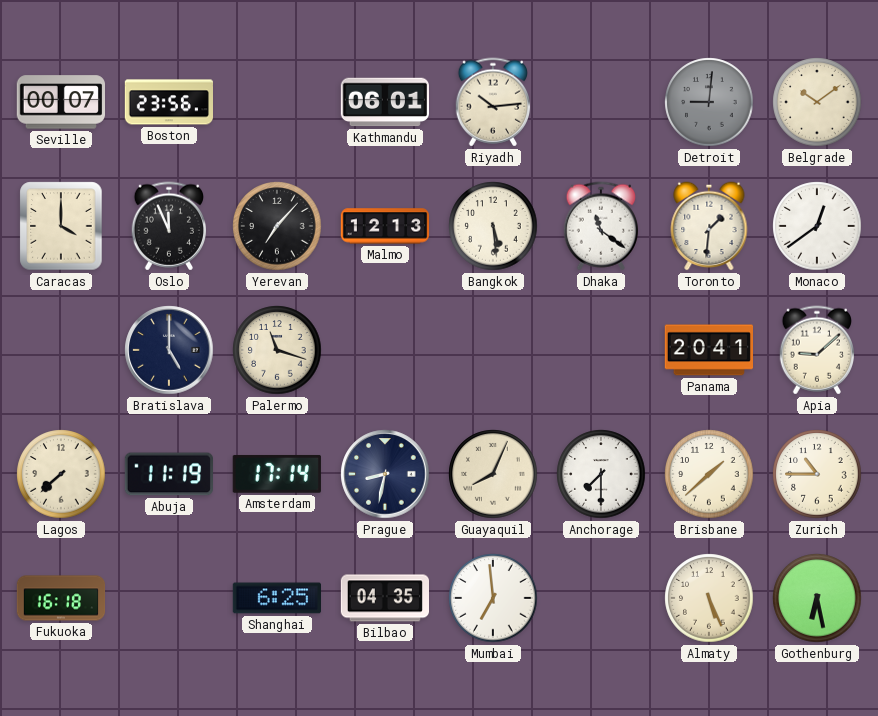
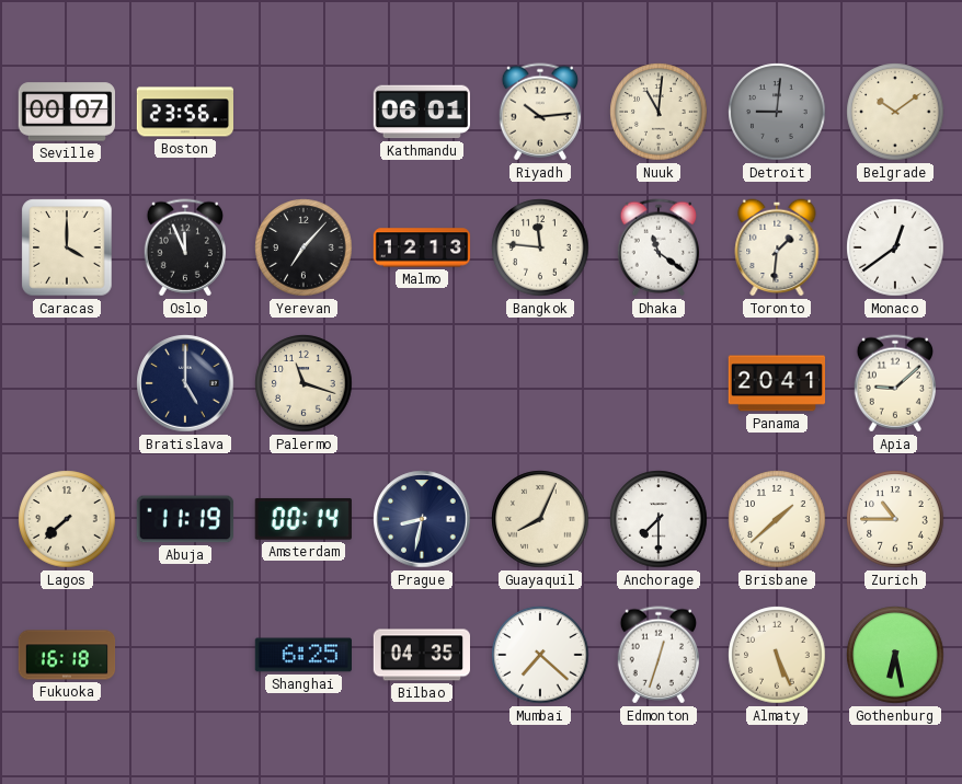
Nuuk: none -> 11:01 (658, 112)
Bangkok: 5:29 -> 11:46 (540, 247)
Amsterdam: 17:14 -> 00:14 (304, 519)
Mumbai: 6:59 -> 7:22 (540, 655)
Edmonton: none -> 12:33 (657, 655)
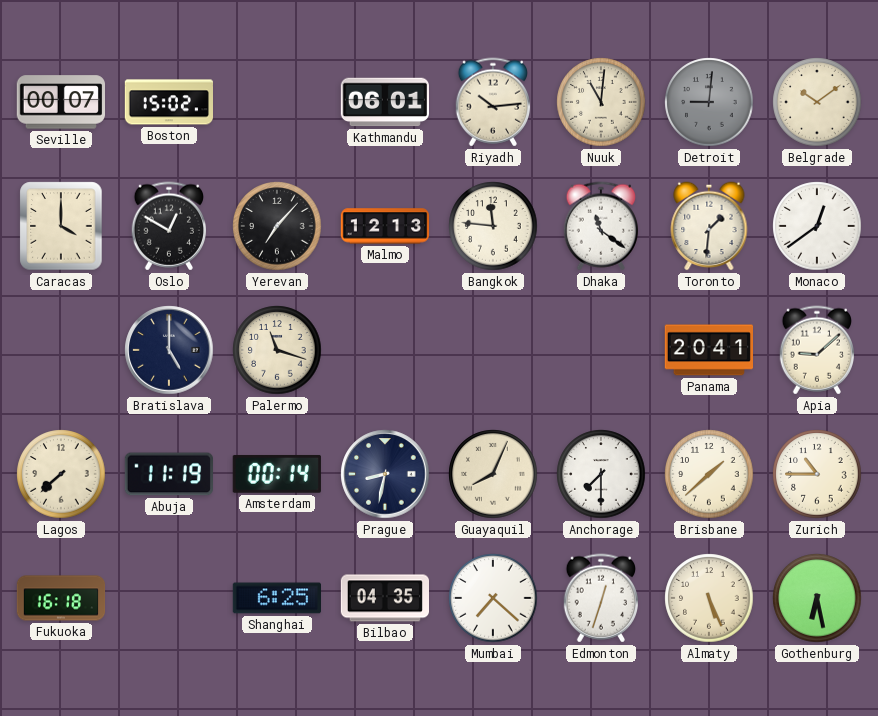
Boston: 23:56 -> 15:02 (168, 102)
Oslo: 11:56 -> 12:50 (168, 226)
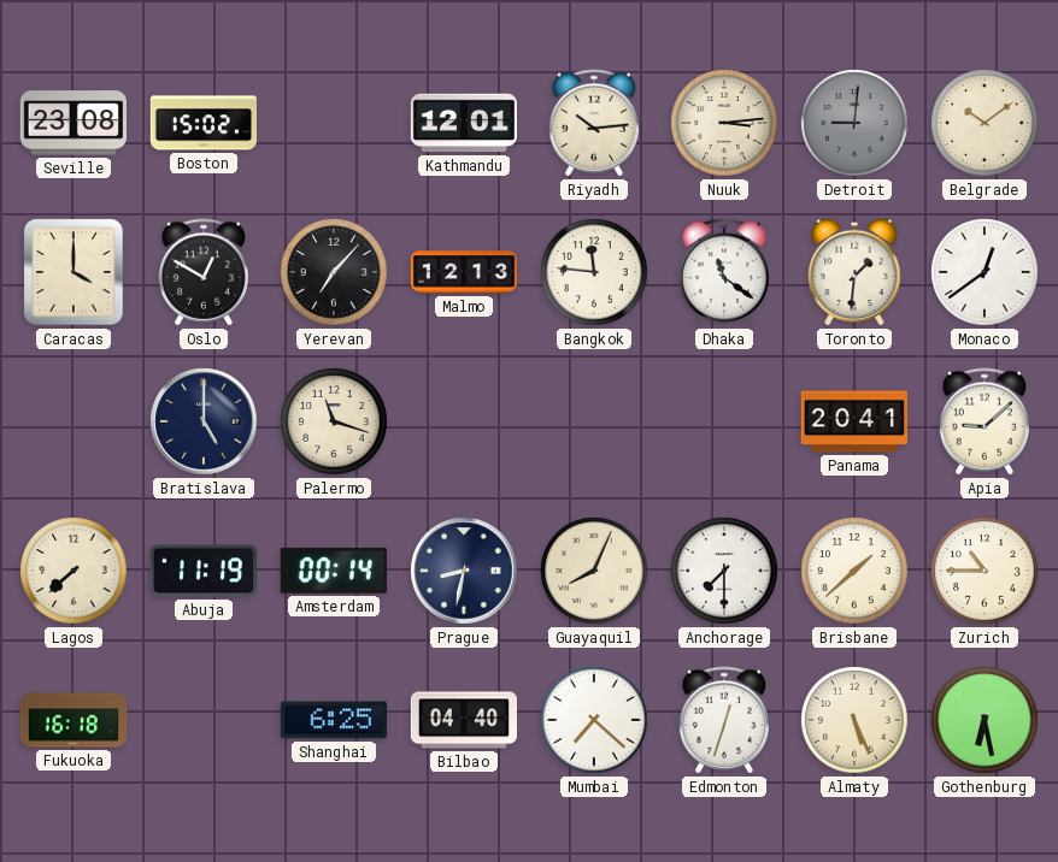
Seville: 00:07 -> 23:08 (72, 123)
Kathmandu: 06:01 -> 12:01 (463, 123)
Nuuk: 11:01 -> 3:14 (724, 123)
Bilbao: 04:35 -> 04:40 (463, 720)
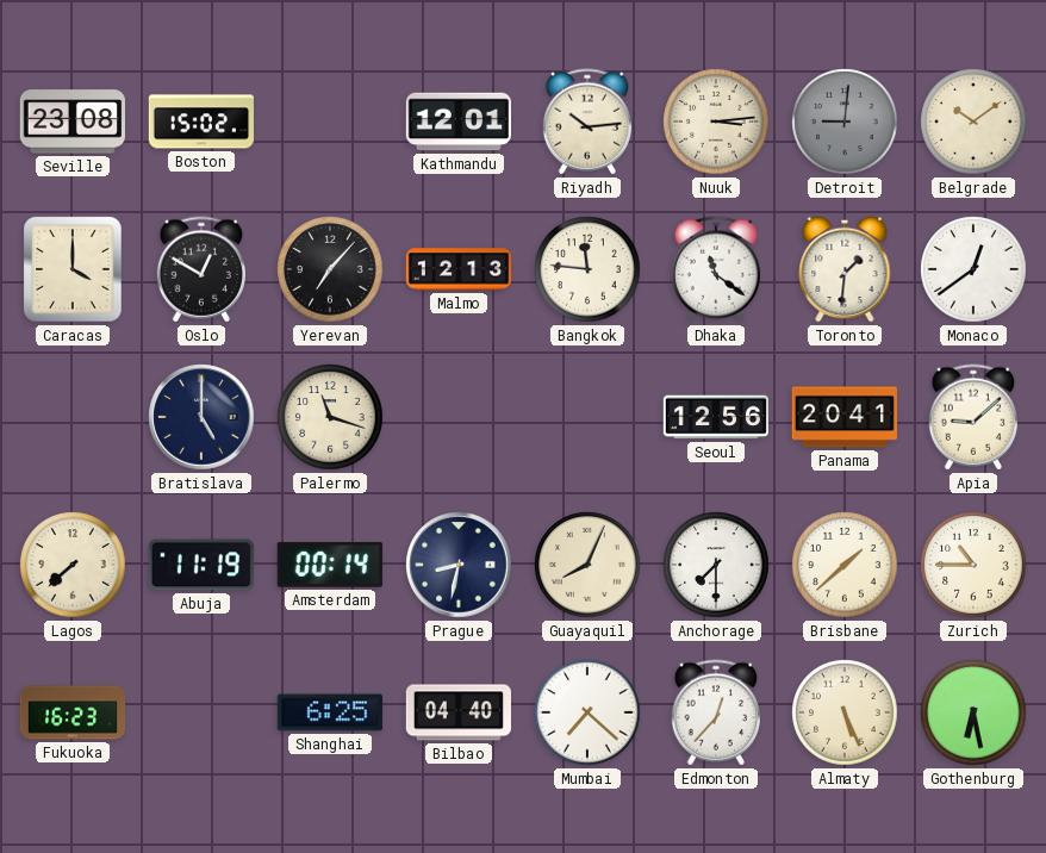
Seoul: none -> 12:56 (716, 417)
Fukuoka: 16:18 -> 16:23 (73, 712)
Edmonton: 12:33 -> 12:37 (715, 712)
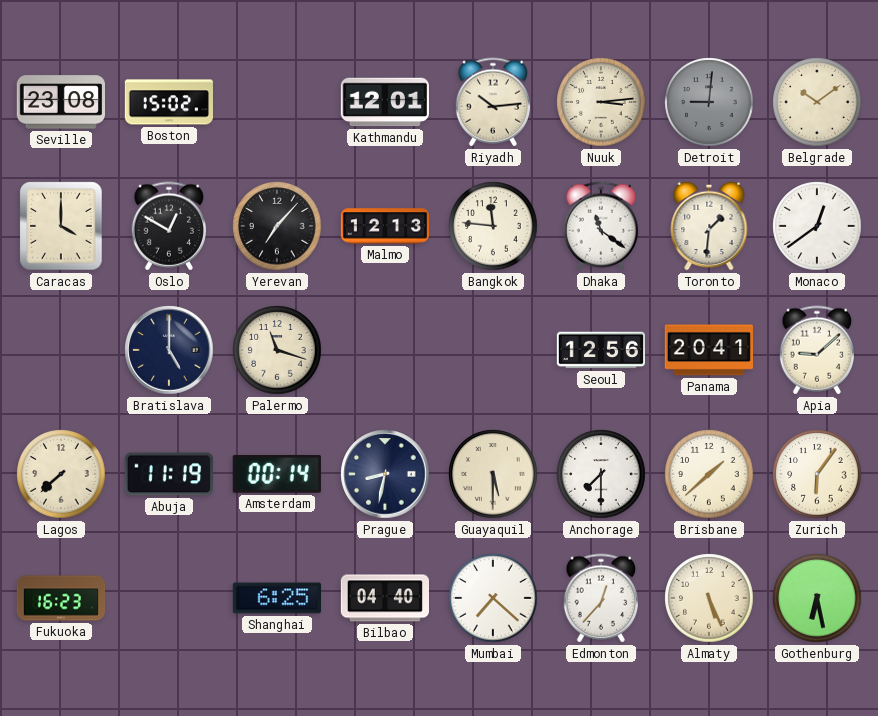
Guayaquil: 8:04 -> 5:30 (493, 474)
Zurich: 10:45 -> 6:06 (817, 474)
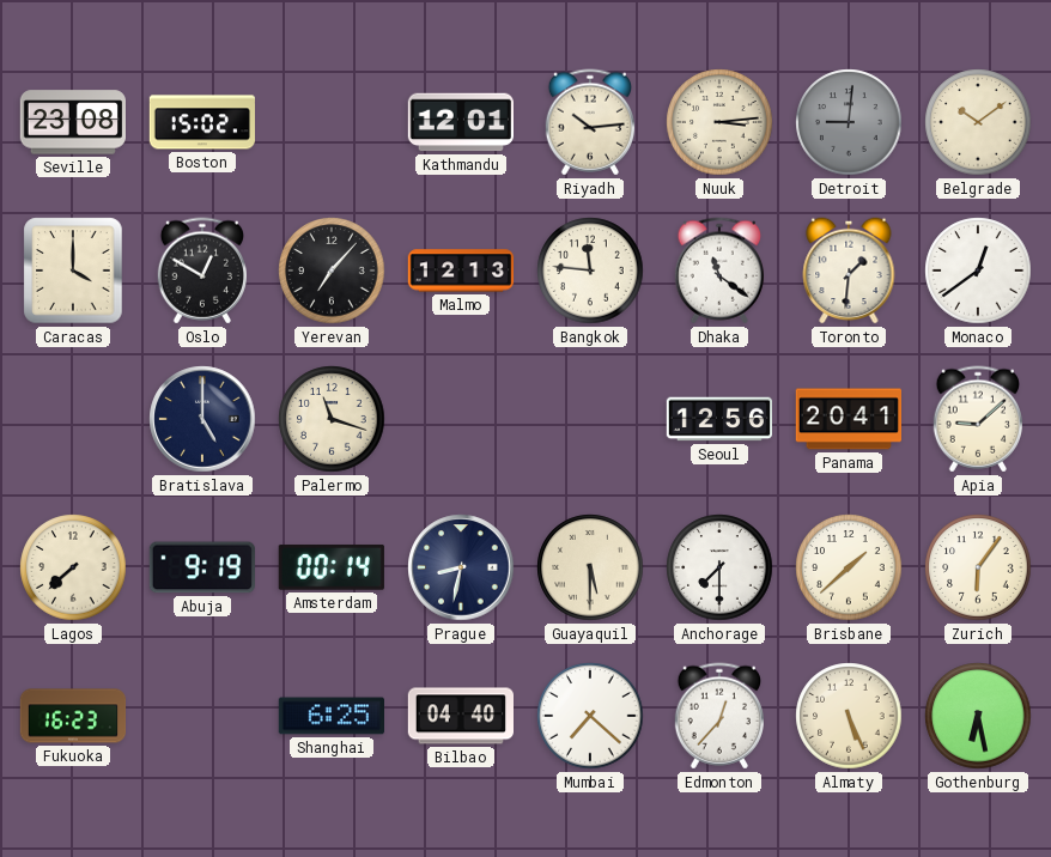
Abuja: 11:19 -> 9:19 (201, 567)
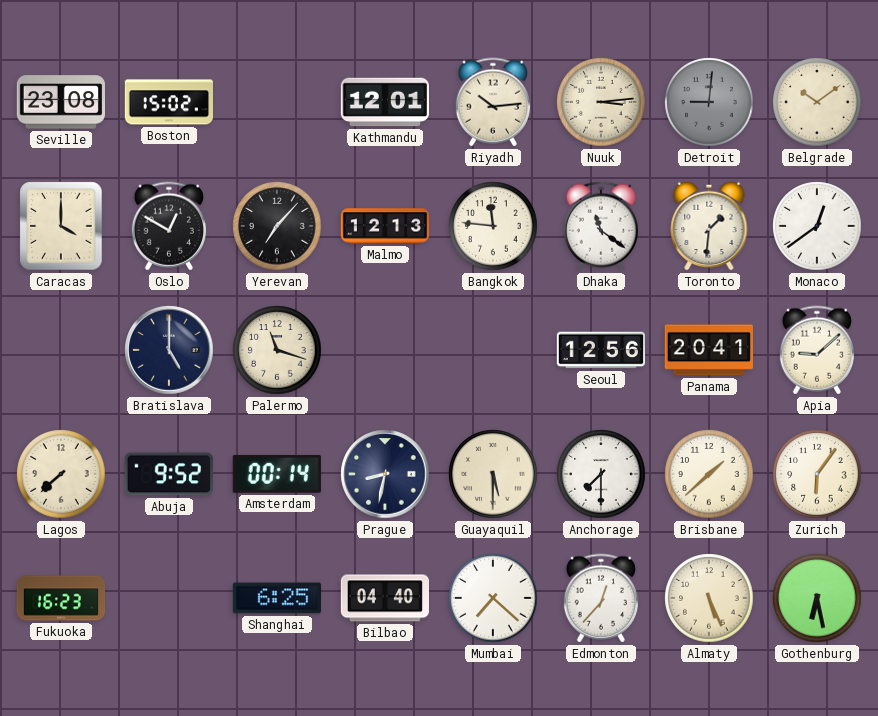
Abuja: 9:19 -> 9:52 (168, 474)
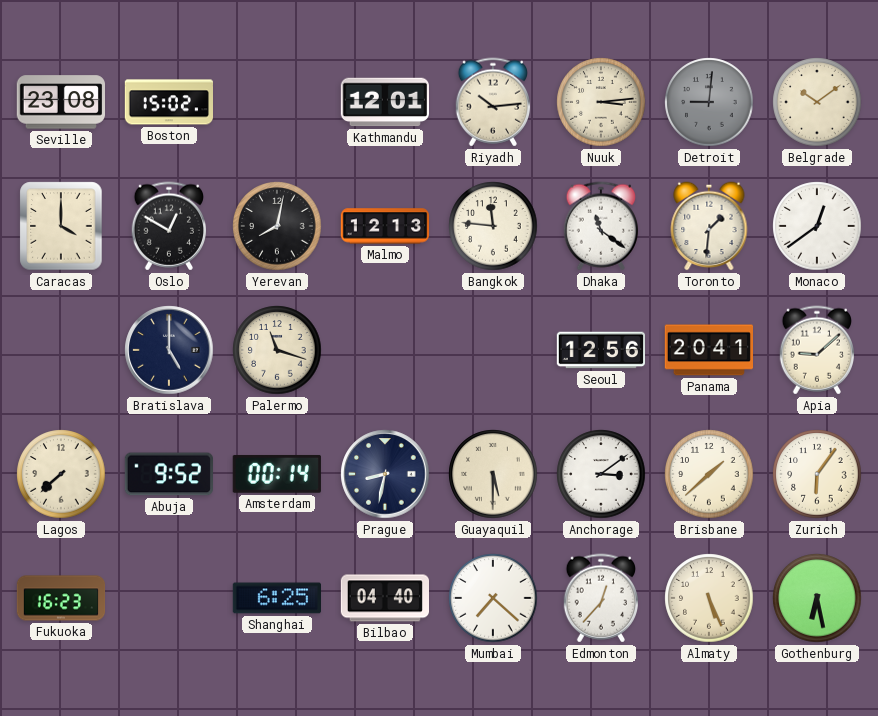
Yerevan: 7:07 -> 8:02 (277, 226)
Anchorage: 7:30 -> 3:09 (601, 474)
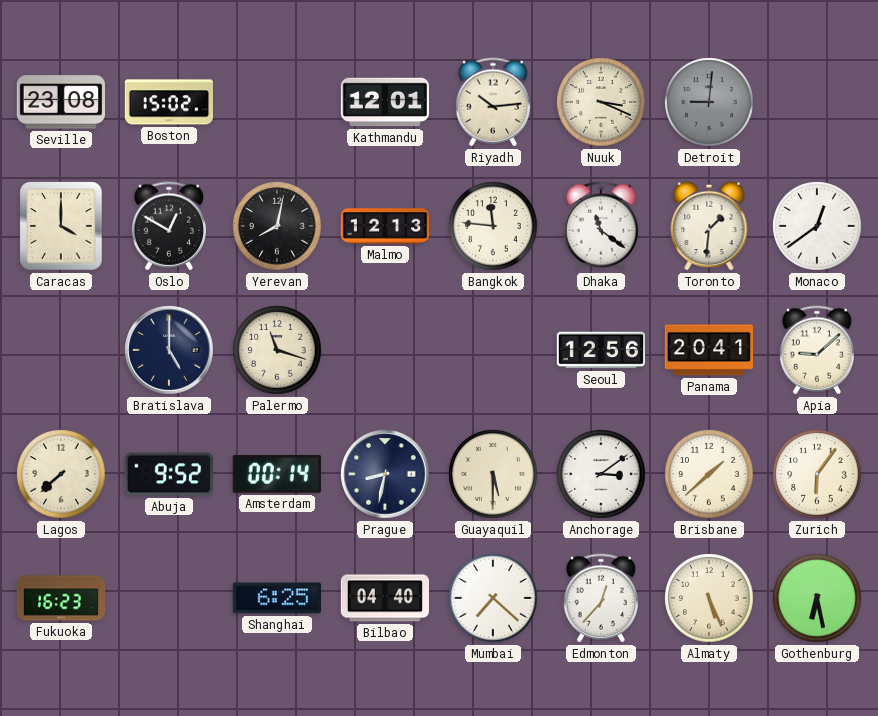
Nuuk: 3:14 -> 3:19 (601, 102)
Belgrade: 10:09 -> none (817, 102)
